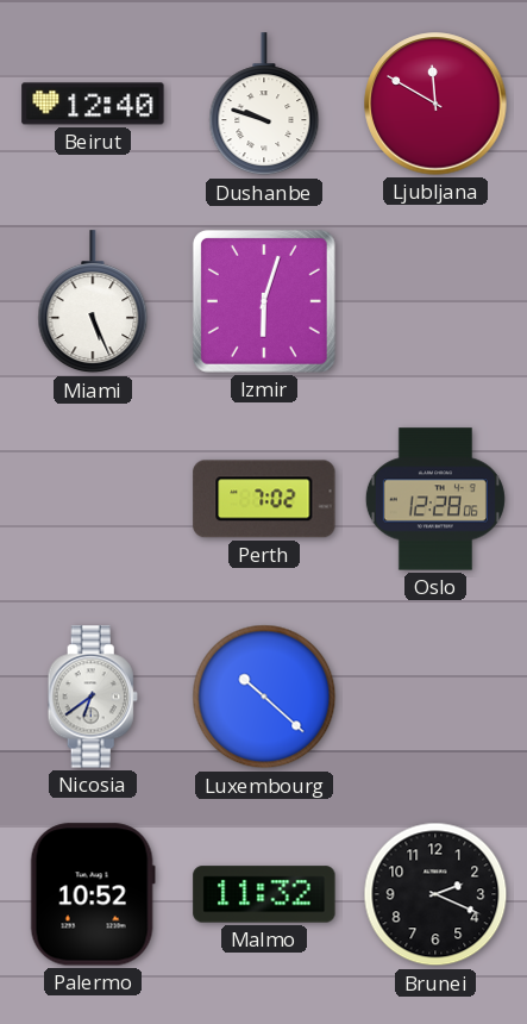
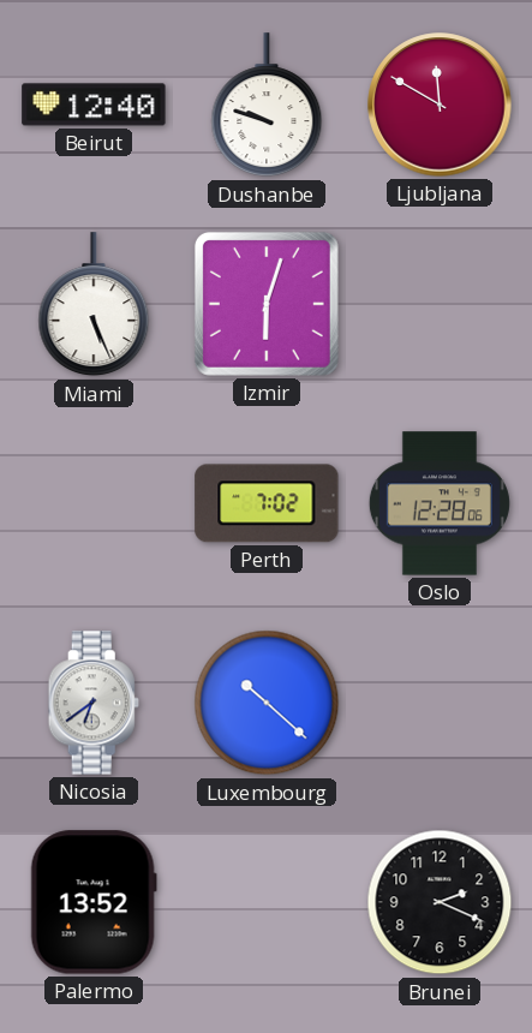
Palermo: 10:52 -> 13:52 (94, 902)
Malmo: 11:32 -> none (264, 894)
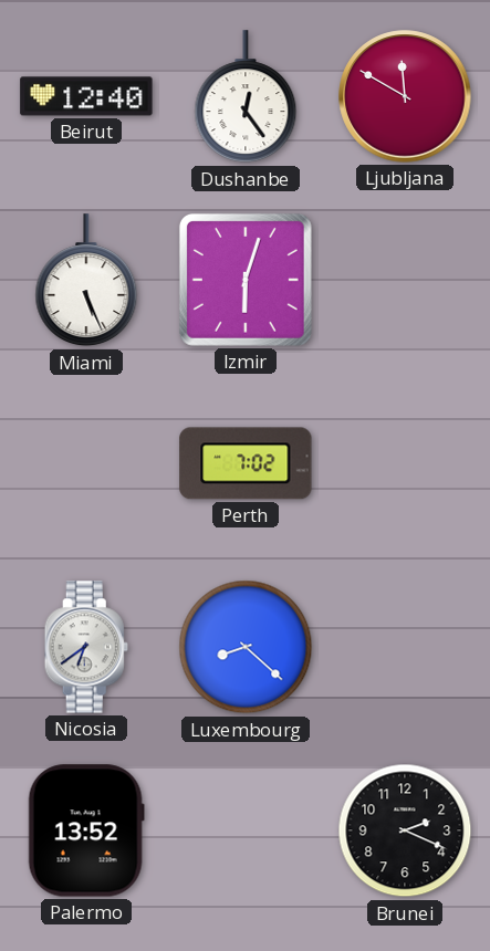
Dushanbe: 9:48 -> 12:24 (246, 97)
Oslo: 12:28 -> none (440, 503)
Luxembourg: 10:22 -> 8:22 (246, 647)
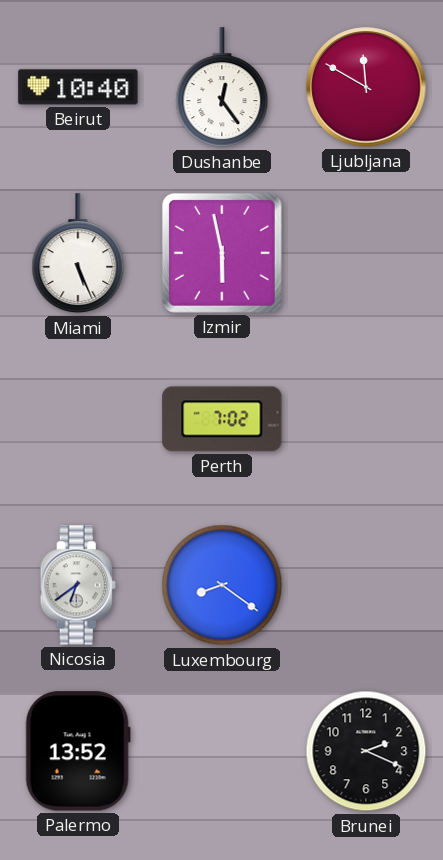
Beirut: 12:40 -> 10:40 (78, 87)
Izmir: 6:03 -> 5:58 (222, 253)
Luxembourg: 8:22 -> 8:21 (222, 585)
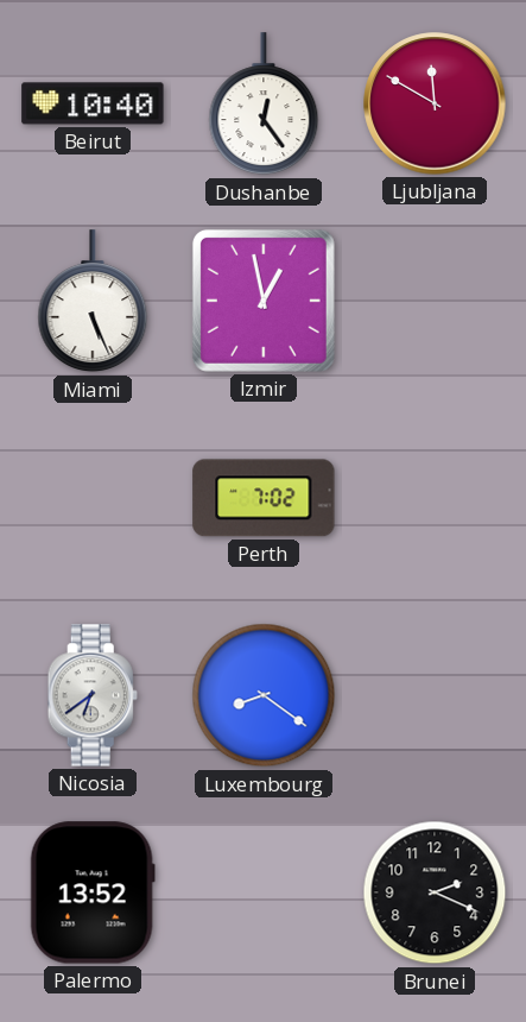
Izmir: 5:58 -> 12:58 (264, 301)
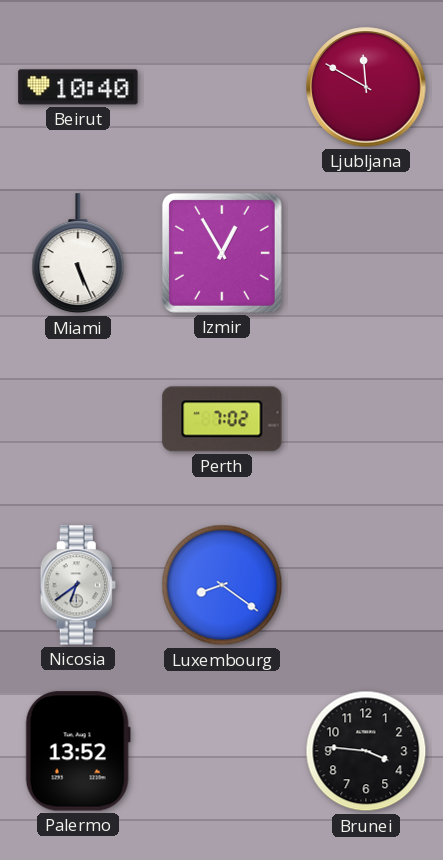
Dushanbe: 12:24 -> none (264, 105)
Izmir: 12:58 -> 12:55 (222, 253)
Brunei: 2:19 -> 3:46 (366, 751)
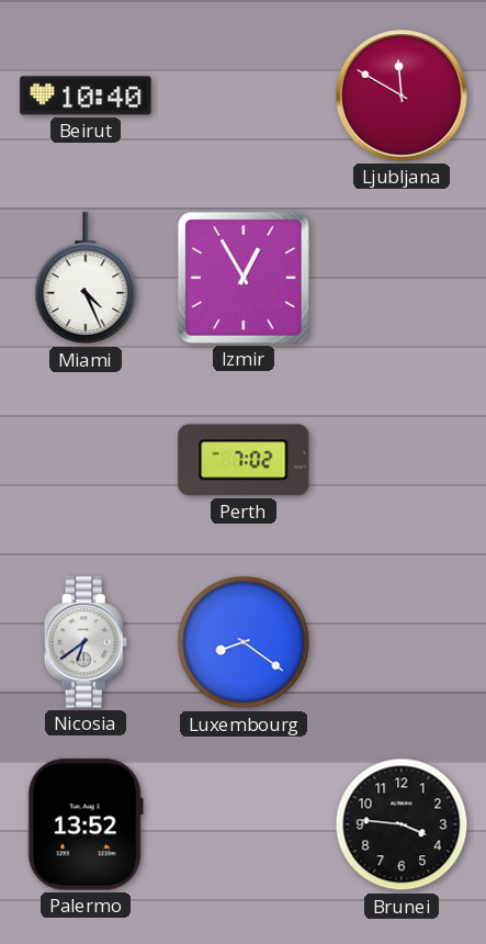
Miami: 5:26 -> 4:26 (86, 279)
